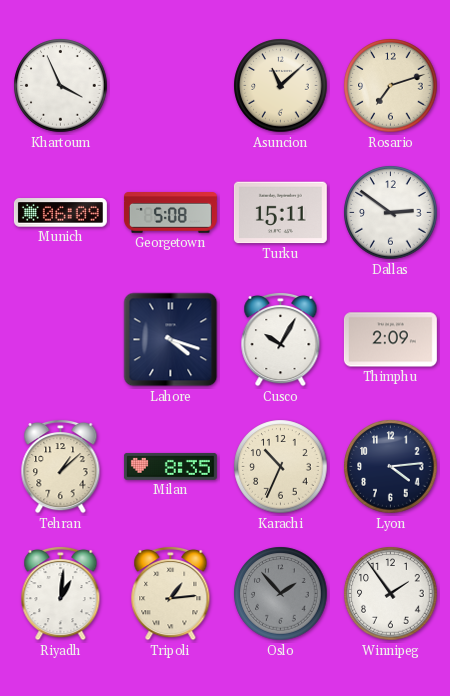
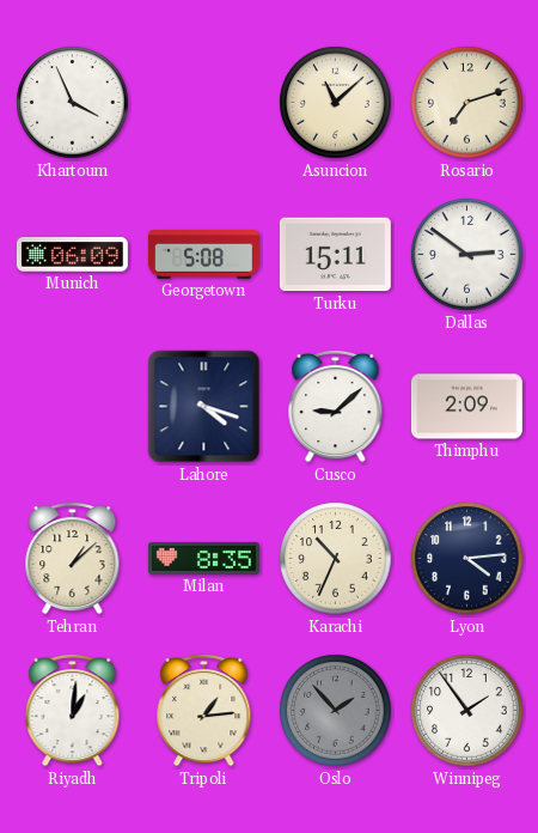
Cusco: 10:05 -> 9:08 (336, 406)
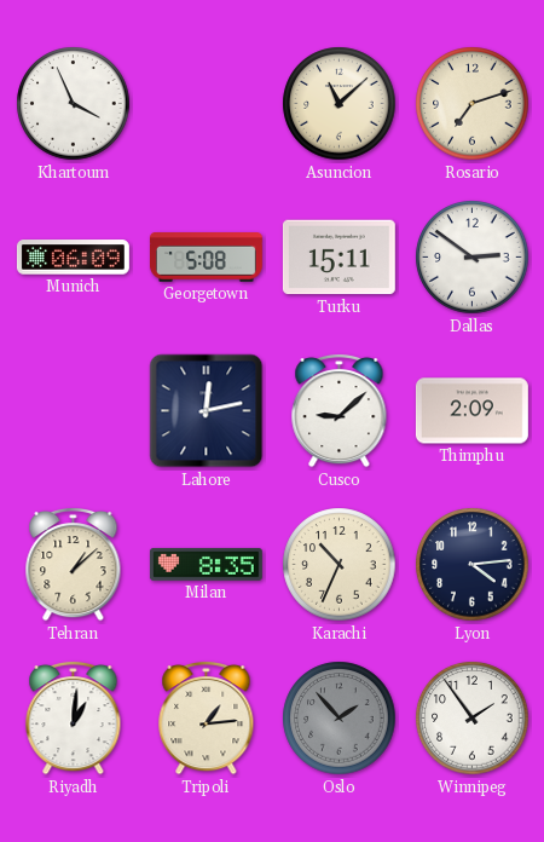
Lahore: 4:18 -> 12:13 (207, 411)
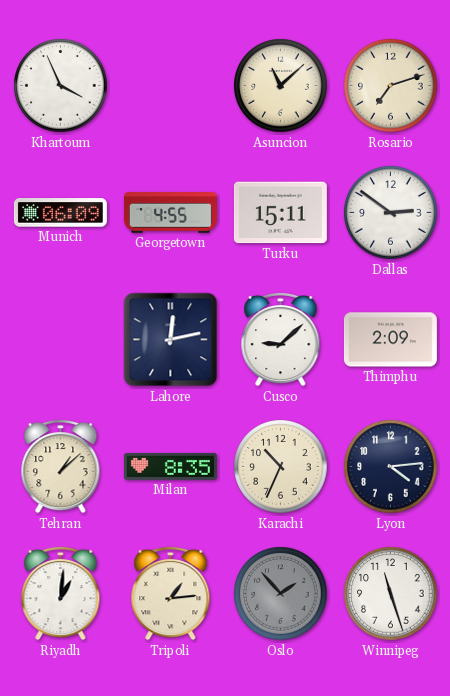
Georgetown: 5:08 -> 4:55 (170, 213)
Winnipeg: 1:54 -> 11:27 (391, 594)
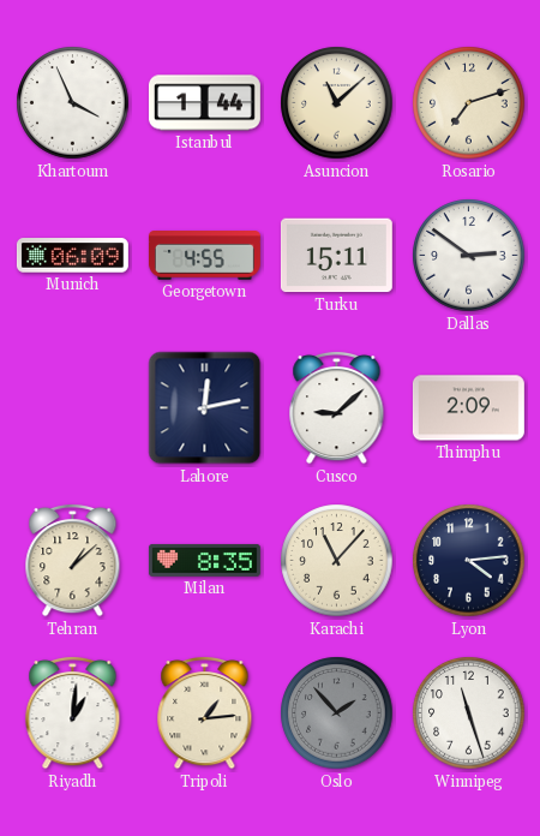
Istanbul: none -> 1:44 (204, 103)
Karachi: 10:34 -> 11:07 (337, 561)
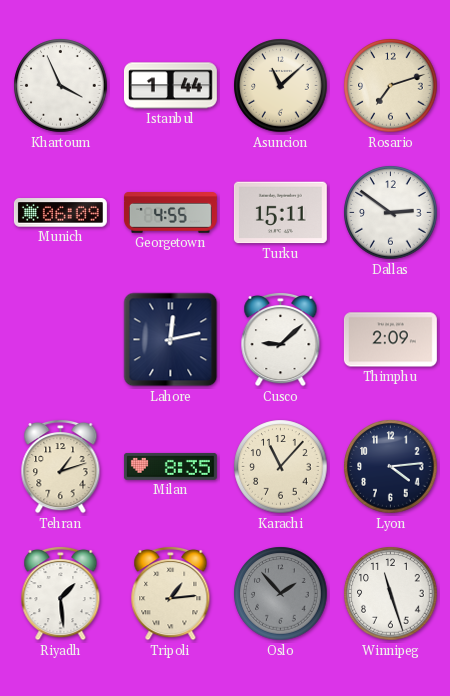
Tehran: 1:08 -> 1:12 (61, 466)
Riyadh: 1:01 -> 1:29 (61, 593)
